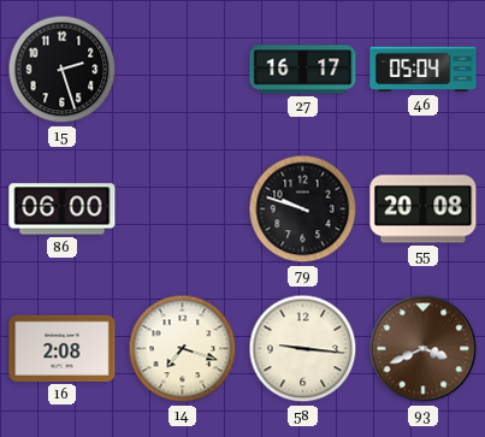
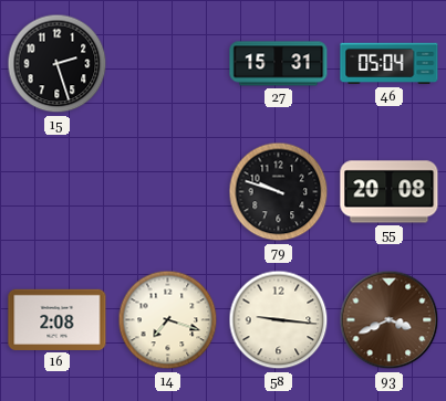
27: 16:17 -> 15:31 (279, 64)
86: 06:00 -> none (63, 209)
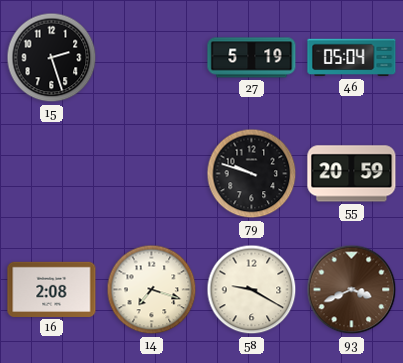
27: 15:31 -> 5:19 (252, 58)
55: 20:08 -> 20:59 (352, 174)
58: 9:16 -> 9:20 (252, 290)
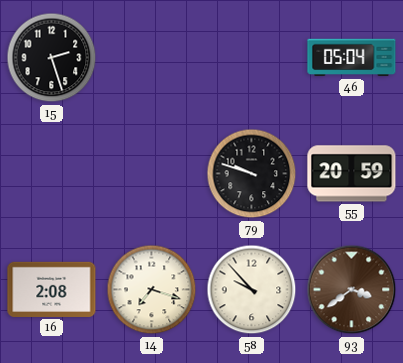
27: 5:19 -> none (252, 58)
58: 9:20 -> 9:53 (252, 290)
93: 3:41 -> 3:39 (352, 290)
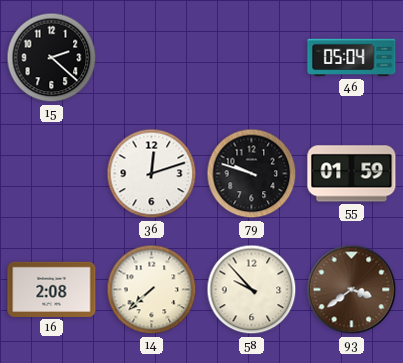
15: 2:27 -> 2:22 (52, 58)
36: none -> 12:12 (152, 174)
55: 20:59 -> 01:59 (352, 174)
14: 7:18 -> 7:38 (152, 290)
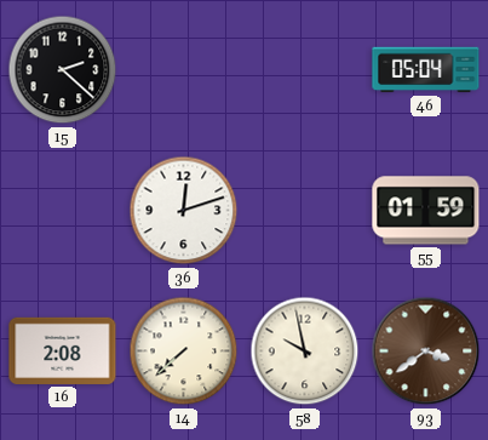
79: 9:48 -> none (252, 174)
58: 9:53 -> 9:58 (305, 352)
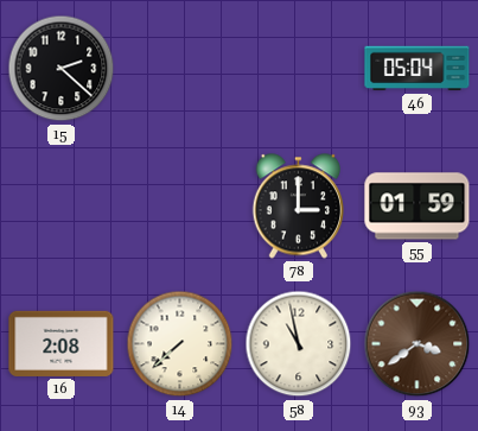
36: 12:12 -> none (184, 211)
78: none -> 3:00 (298, 207)
58: 9:58 -> 10:58 (299, 344)
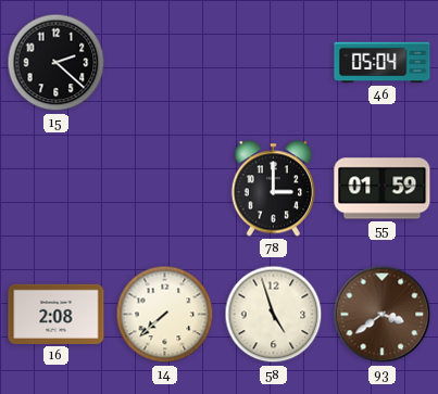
58: 10:58 -> 4:57 (274, 315)
